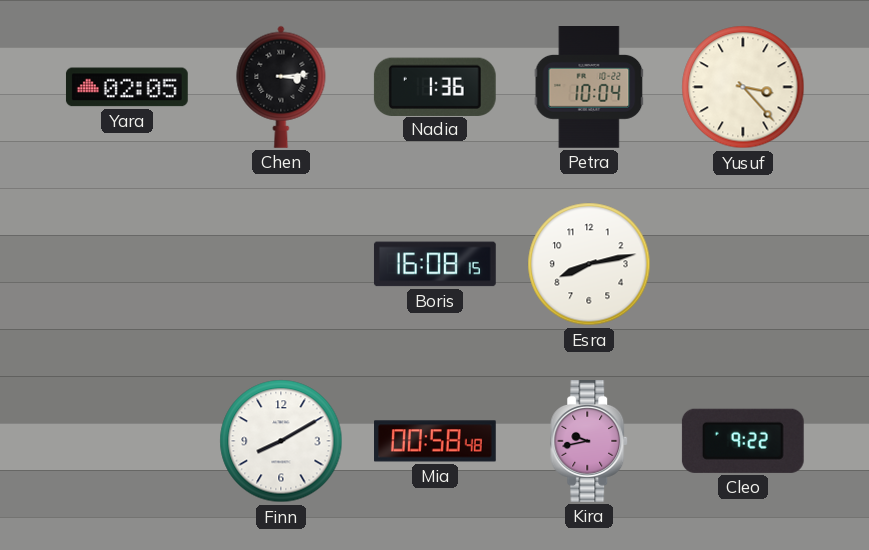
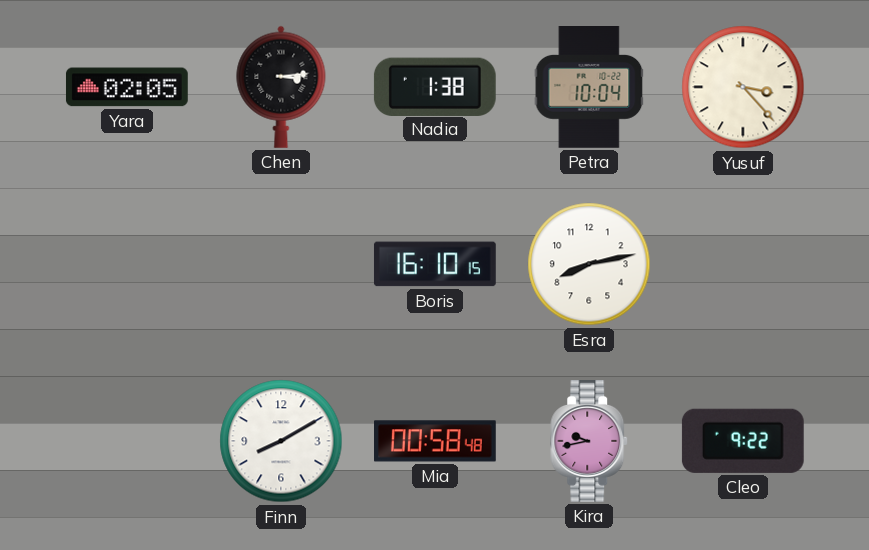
Nadia: 1:36 -> 1:38 (435, 86)
Boris: 16:08 -> 16:10 (435, 264)
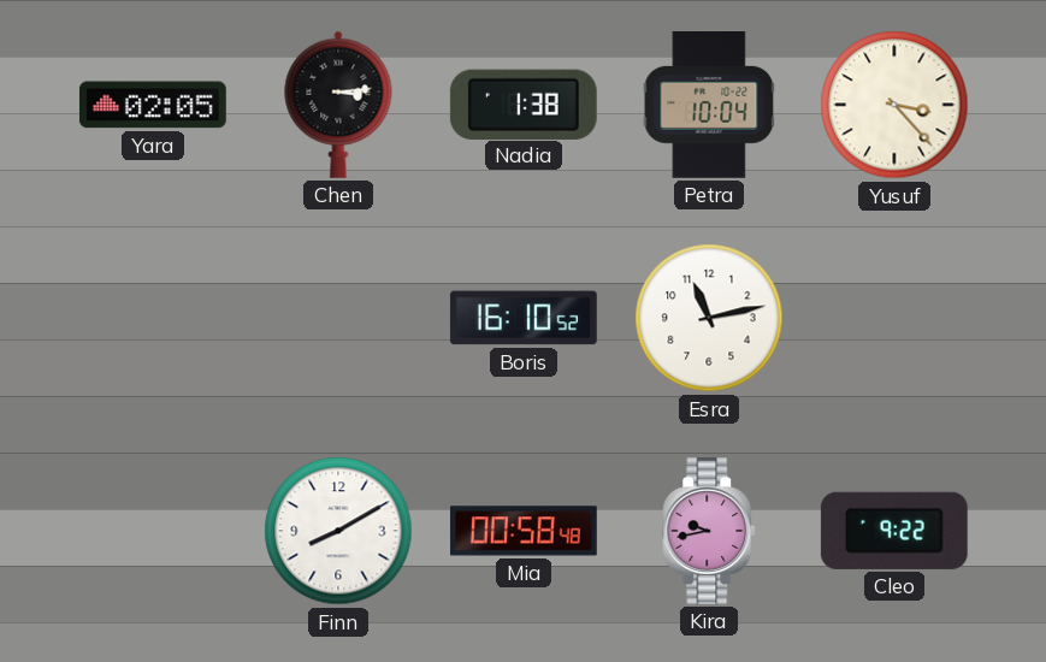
Boris: 16:10:15 -> 16:10:52 (524, 318)
Esra: 8:13 -> 11:13 (709, 318)
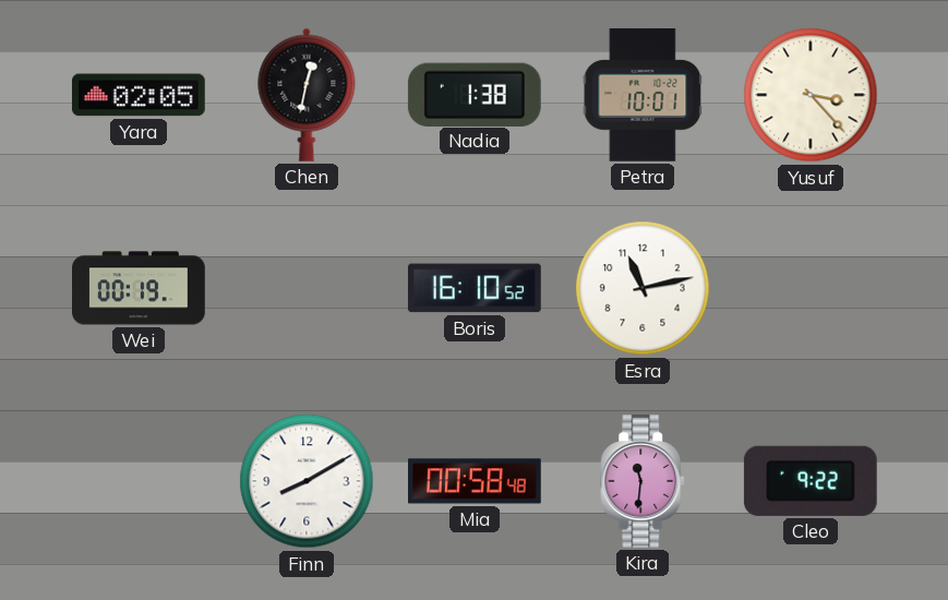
Chen: 3:14 -> 12:32 (307, 95)
Petra: 10:04 -> 10:01 (643, 96)
Wei: none -> 00:19 (139, 288)
Kira: 9:43 -> 11:31 (644, 482)
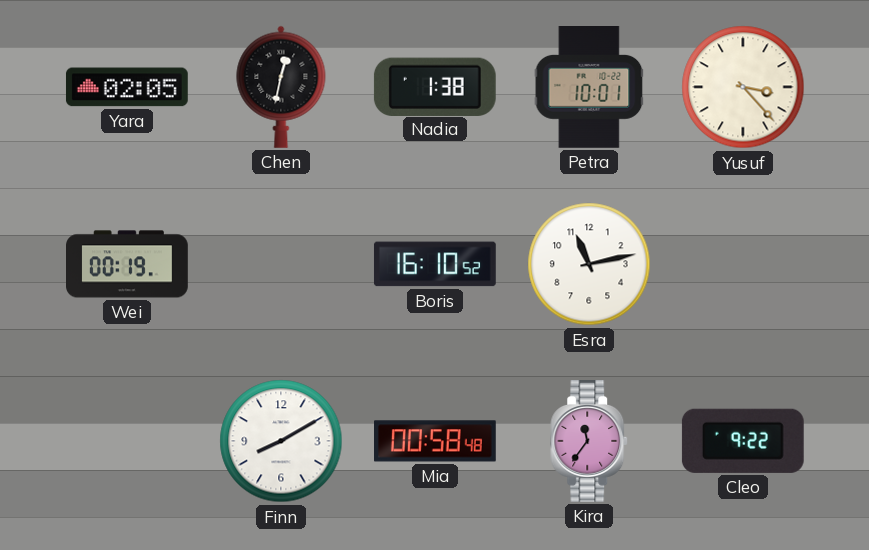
Kira: 11:31 -> 11:36 (590, 442)
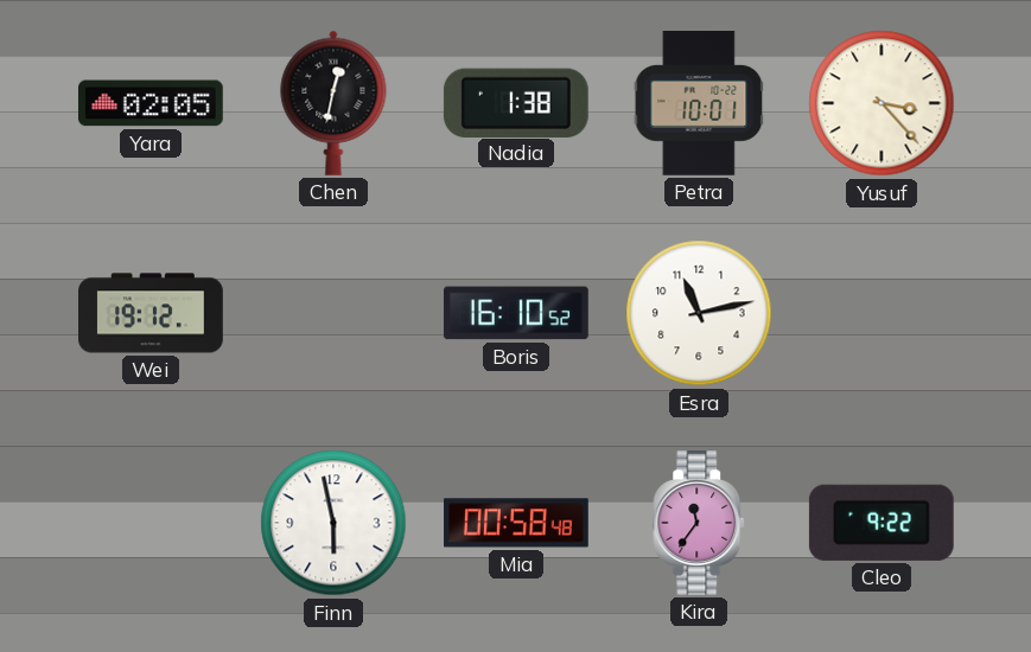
Wei: 00:19 -> 19:12 (151, 313)
Finn: 8:10 -> 5:58 (333, 523)
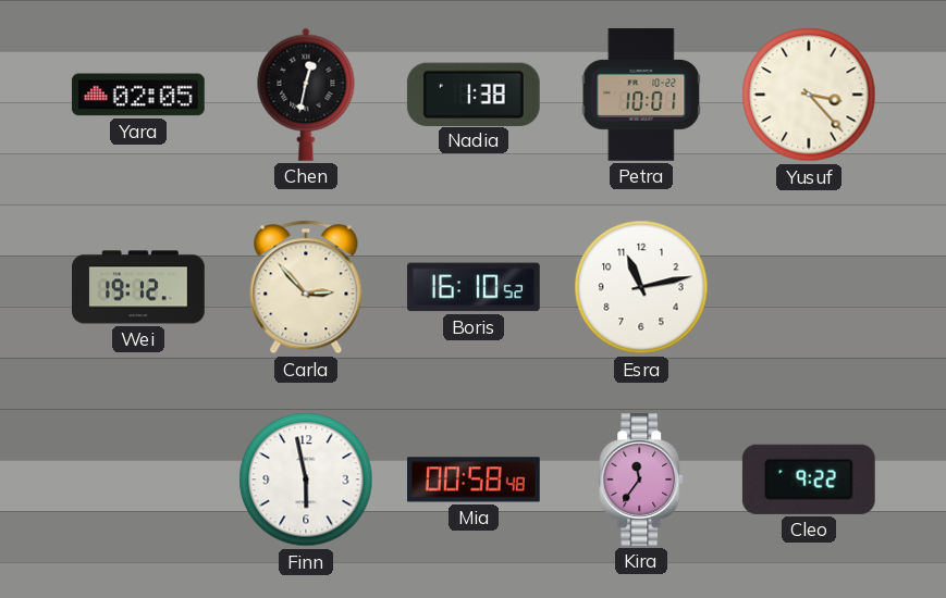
Carla: none -> 2:53 (306, 287)
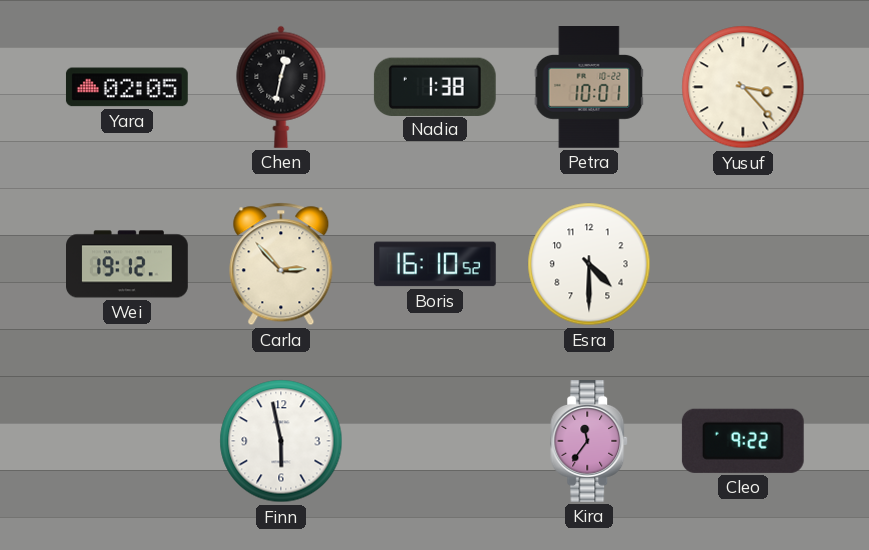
Esra: 11:13 -> 4:30 (589, 264)
Mia: 00:58 -> none (475, 479)
